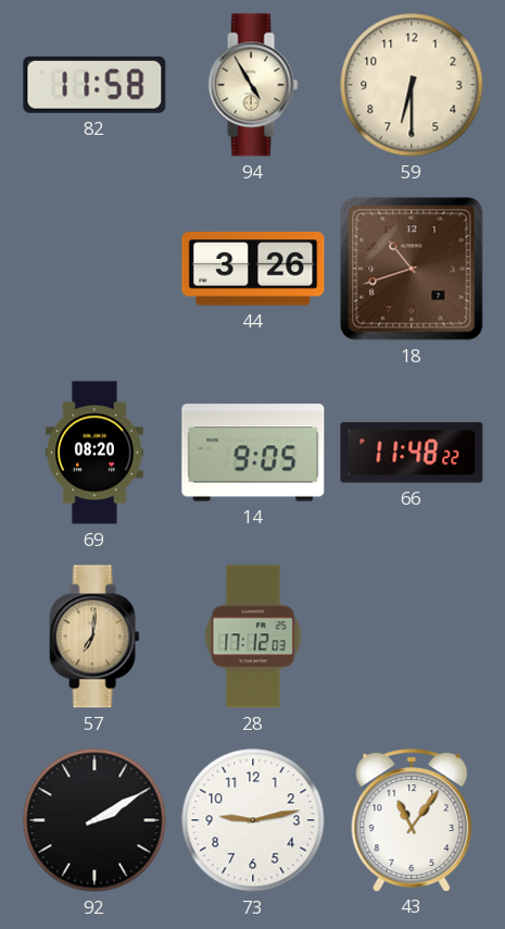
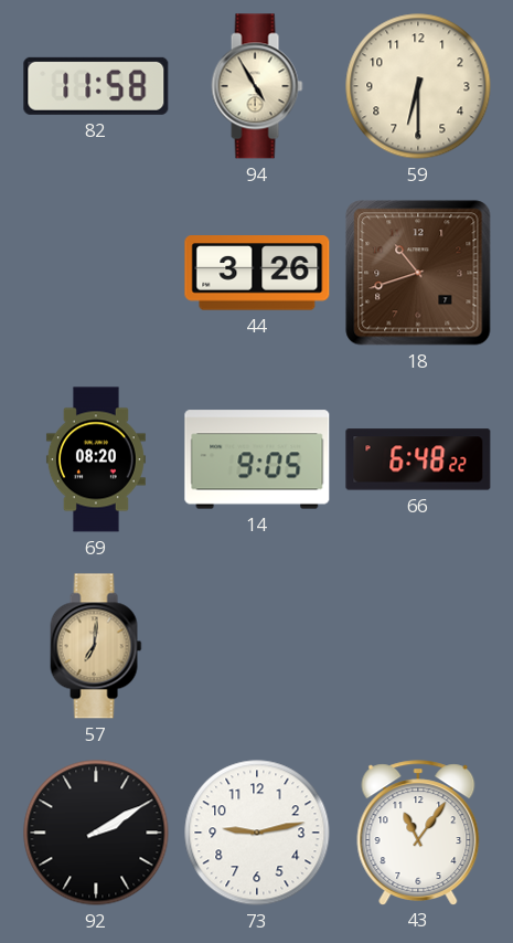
66: 11:48 -> 6:48 (418, 459)
28: 17:12 -> none (253, 636)
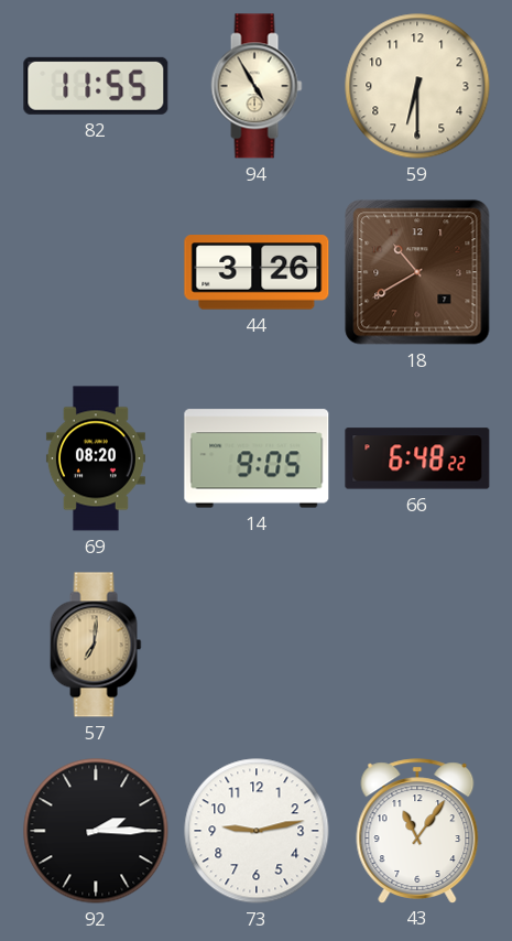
82: 11:58 -> 11:55 (96, 86)
18: 10:42 -> 10:40 (417, 272)
92: 2:10 -> 2:15 (96, 831)
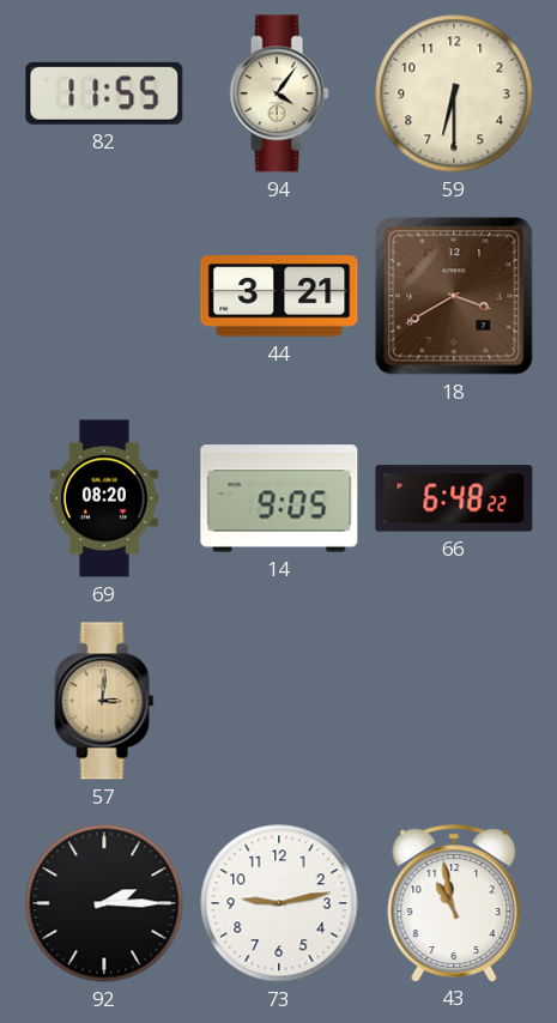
94: 4:55 -> 4:06 (279, 93)
44: 3:26 -> 3:21 (279, 296)
18: 10:40 -> 3:40 (454, 296)
57: 7:01 -> 3:01 (104, 701)
43: 11:06 -> 10:58 (454, 903)
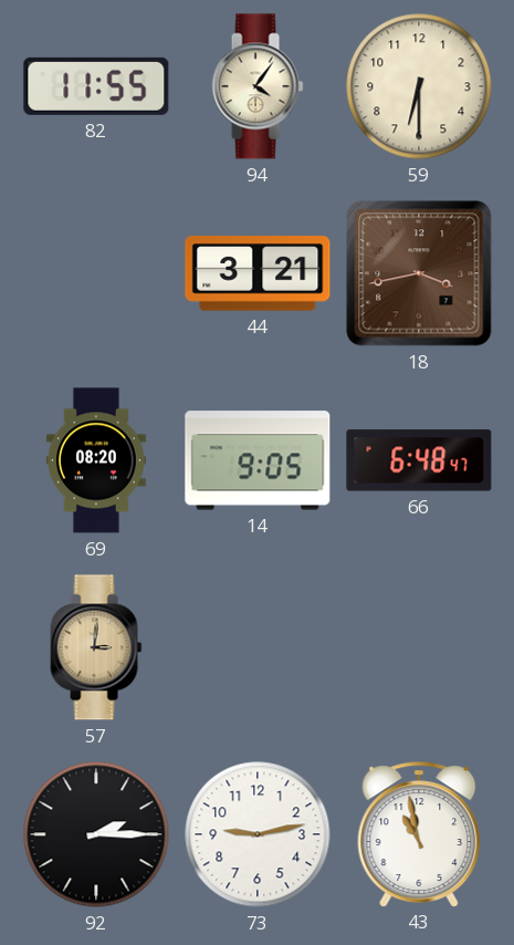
18: 3:40 -> 3:43 (419, 273)
66: 6:48:22 -> 6:48:47 (419, 460)
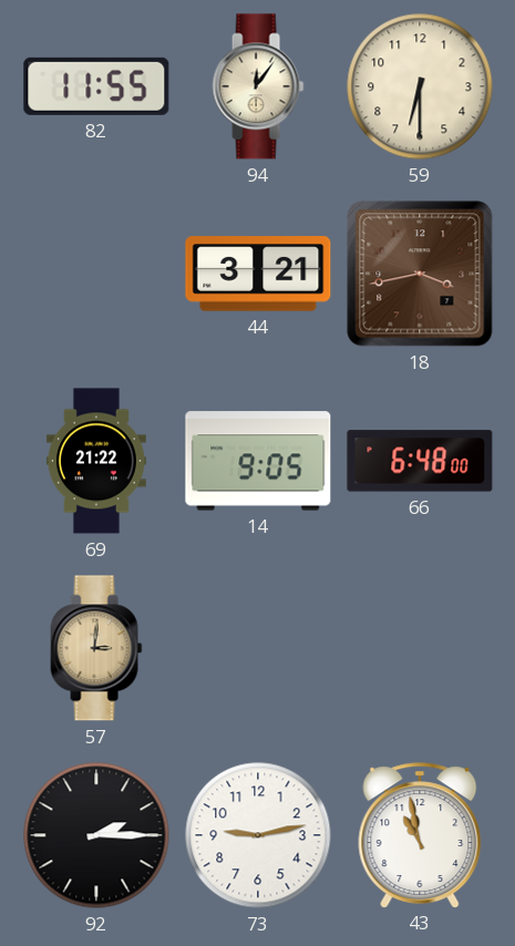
94: 4:06 -> 12:06 (258, 86)
69: 08:20 -> 21:22 (96, 461)
66: 6:48:47 -> 6:48:00 (420, 461)
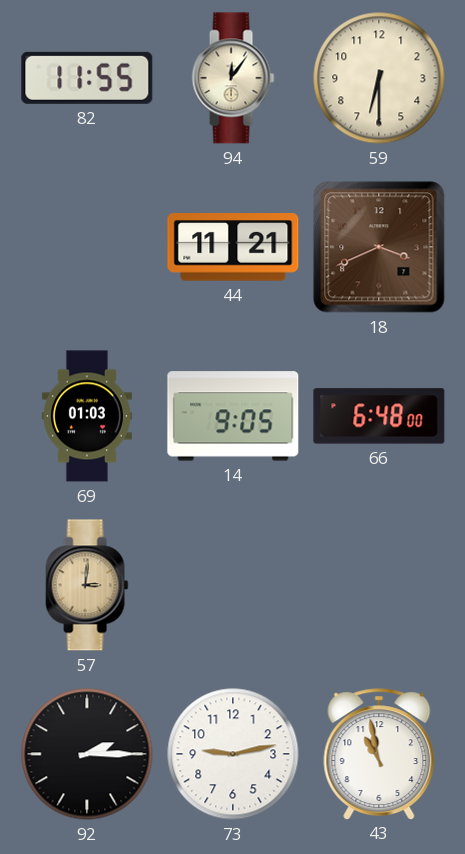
44: 3:21 -> 11:21 (233, 247)
18: 3:43 -> 3:41 (379, 247)
69: 21:22 -> 01:03 (87, 416)
